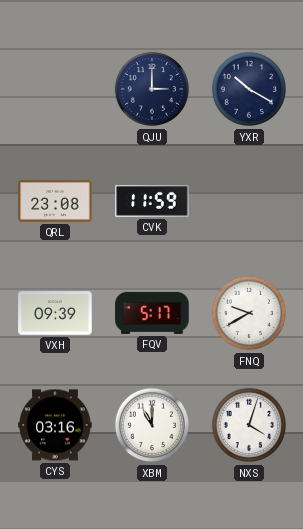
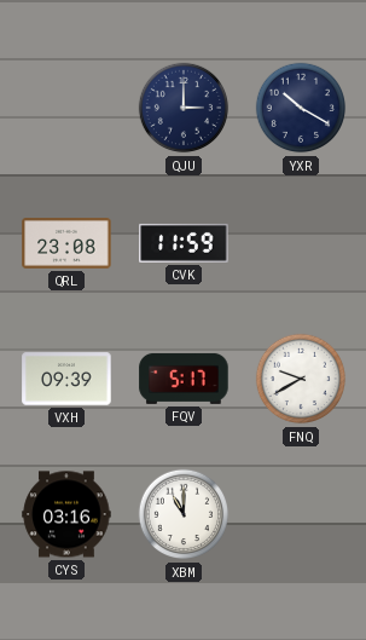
NXS: 4:03 -> none (249, 425)
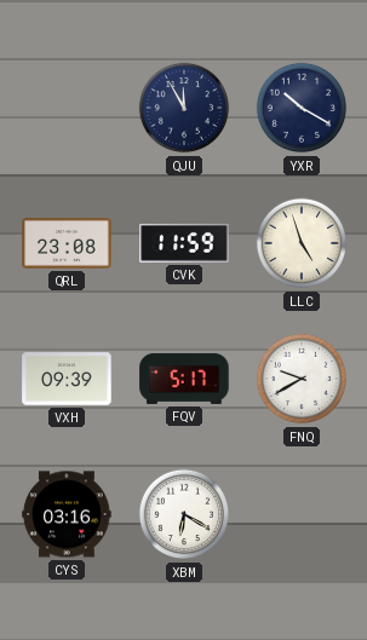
QJU: 3:00 -> 11:55 (184, 108)
LLC: none -> 4:57 (302, 243)
XBM: 11:00 -> 6:20 (184, 514)
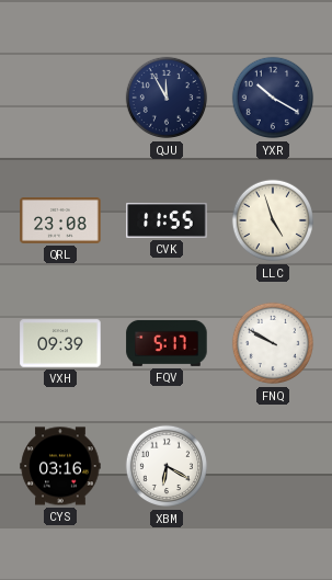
CVK: 11:59 -> 11:55 (167, 220)
FNQ: 9:40 -> 9:50 (273, 343)
